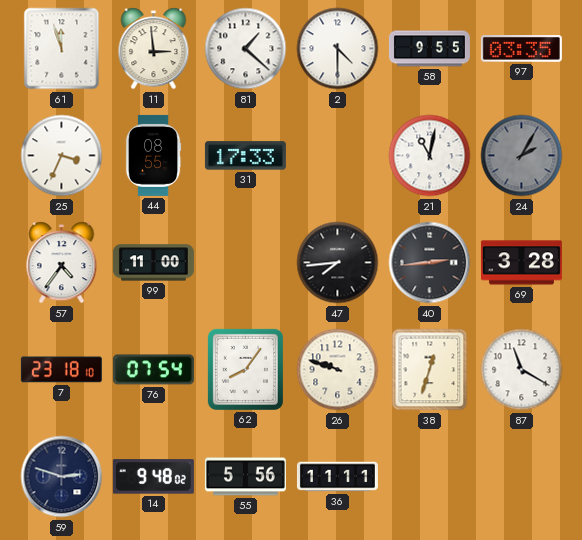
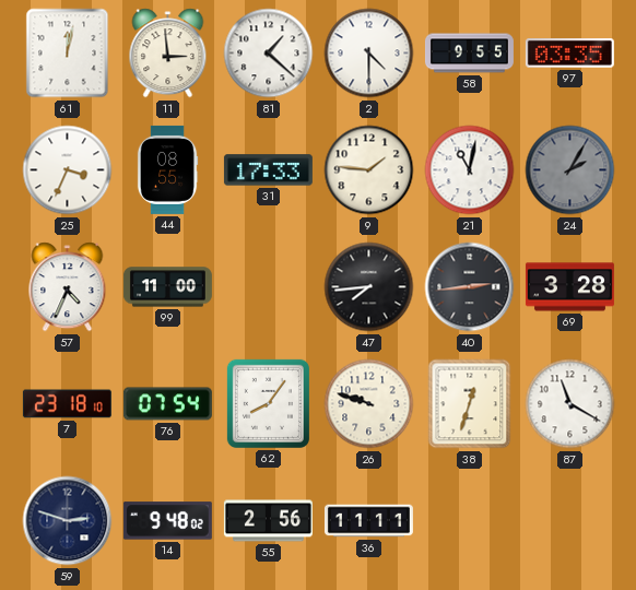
61: 11:57 -> 12:02 (68, 54)
9: none -> 1:46 (369, 170)
57: 4:36 -> 4:34 (68, 287)
55: 5:56 -> 2:56 (268, 521)
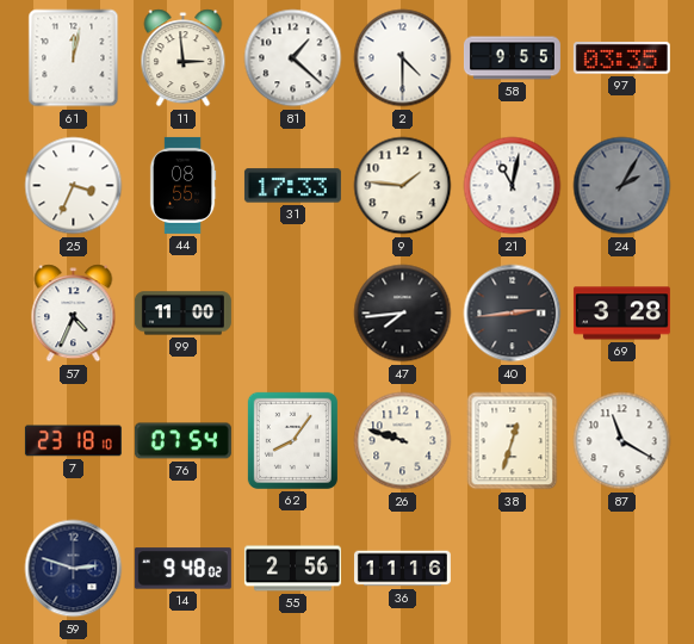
36: 11:11 -> 11:16 (402, 569)
